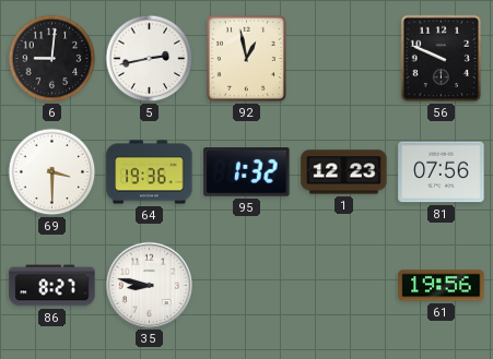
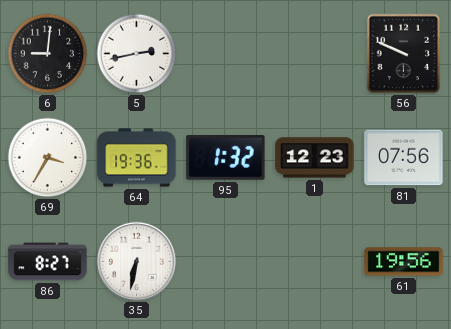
92: 12:58 -> none (246, 58)
69: 3:30 -> 3:35 (48, 158)
35: 8:47 -> 6:32 (136, 261)
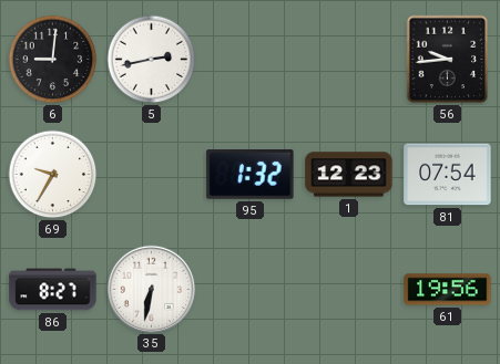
56: 9:49 -> 9:44 (448, 60)
69: 3:35 -> 9:35 (53, 175)
64: 19:36 -> none (137, 158)
81: 07:56 -> 07:54 (448, 175)
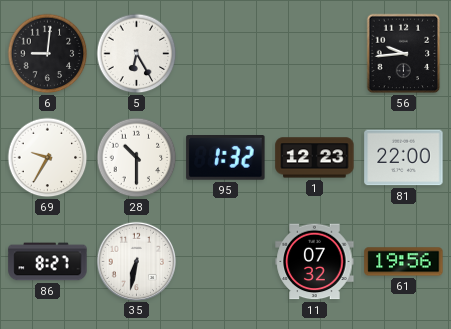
5: 2:43 -> 6:25 (137, 54)
28: none -> 10:30 (137, 158)
81: 07:54 -> 22:00 (404, 158)
11: none -> 07:32 (315, 262)
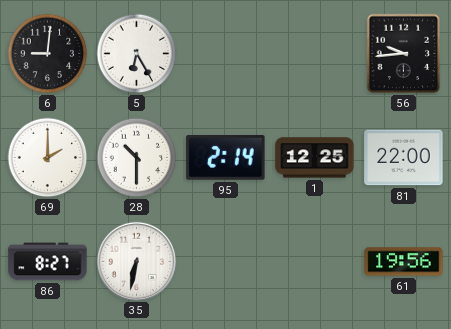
69: 9:35 -> 2:00 (48, 158)
95: 1:32 -> 2:14 (226, 158)
1: 12:23 -> 12:25 (315, 158)
11: 07:32 -> none (315, 262)
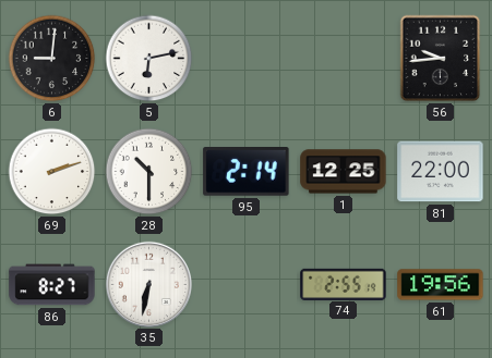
5: 6:25 -> 6:13 (149, 59)
69: 2:00 -> 2:12 (52, 172)
74: none -> 2:55 (344, 284)
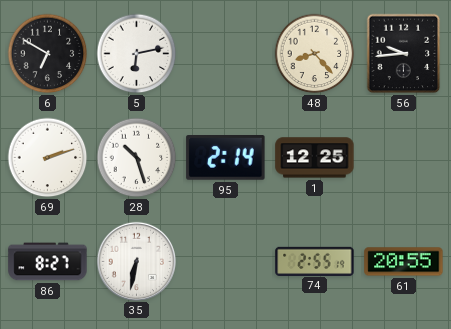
6: 9:01 -> 6:50 (48, 54)
48: none -> 8:23 (315, 54)
28: 10:30 -> 10:27 (137, 158)
81: 22:00 -> none (441, 172)
61: 19:56 -> 20:55 (404, 262)
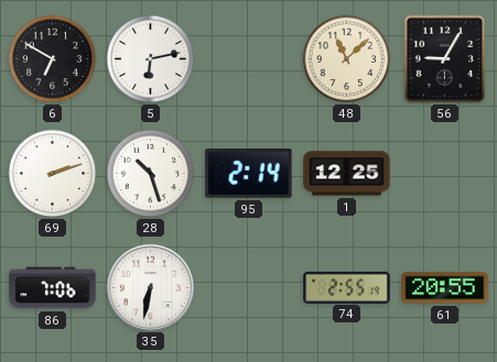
48: 8:23 -> 11:08 (347, 59)
56: 9:44 -> 9:05 (445, 59)
86: 8:27 -> 7:06 (53, 288)
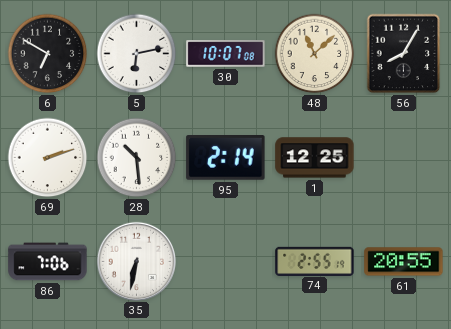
30: none -> 10:07 (226, 54)
56: 9:05 -> 8:05 (404, 54)
28: 10:27 -> 10:29 (137, 158)
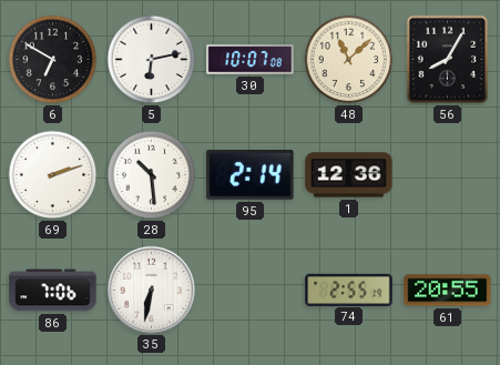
1: 12:25 -> 12:36 (349, 175)
